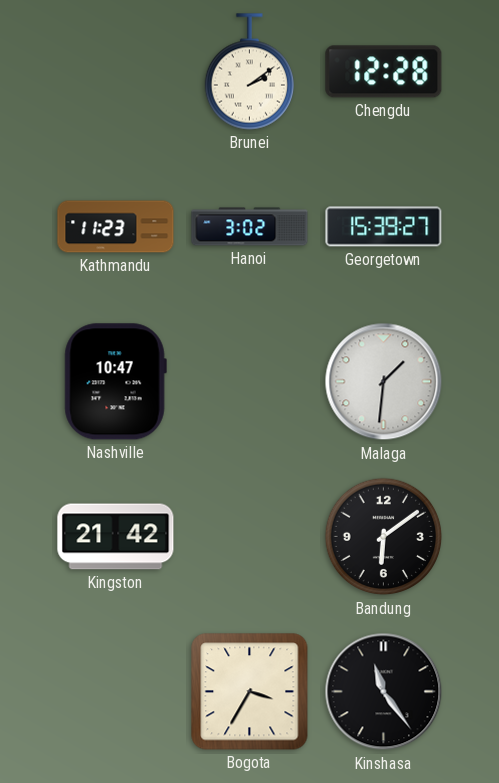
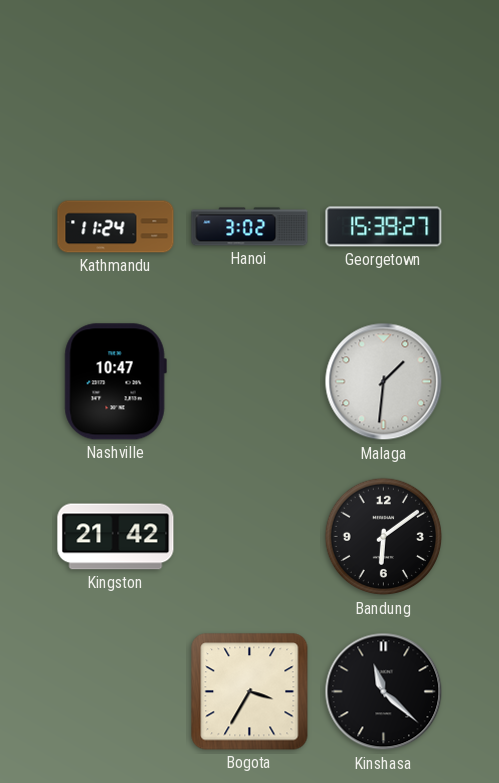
Brunei: 2:09 -> none (249, 72)
Chengdu: 12:28 -> none (384, 72)
Kathmandu: 11:23 -> 11:24 (116, 227)
Kinshasa: 11:24 -> 11:22 (384, 692)
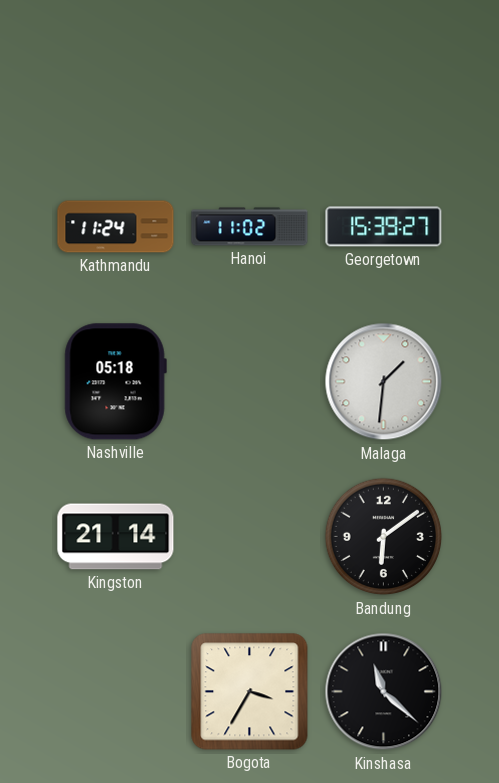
Hanoi: 3:02 -> 11:02 (250, 227)
Nashville: 10:47 -> 05:18 (115, 382)
Kingston: 21:42 -> 21:14 (116, 537)
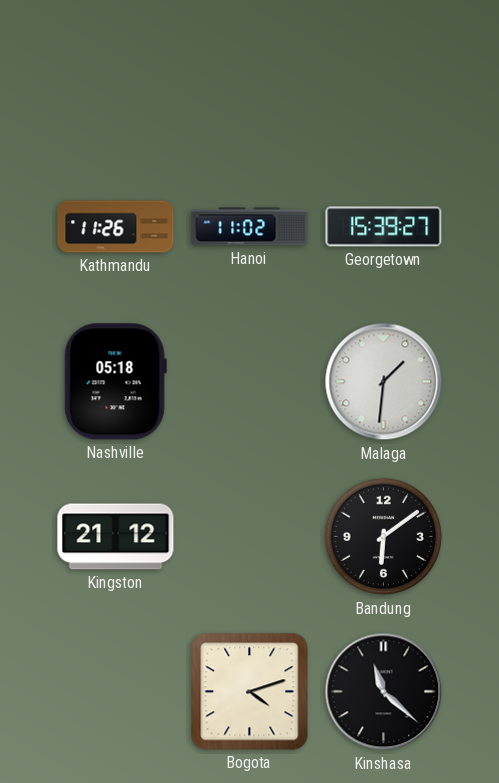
Kathmandu: 11:24 -> 11:26 (116, 227)
Kingston: 21:14 -> 21:12 (116, 537)
Bogota: 3:35 -> 4:12 (250, 692)
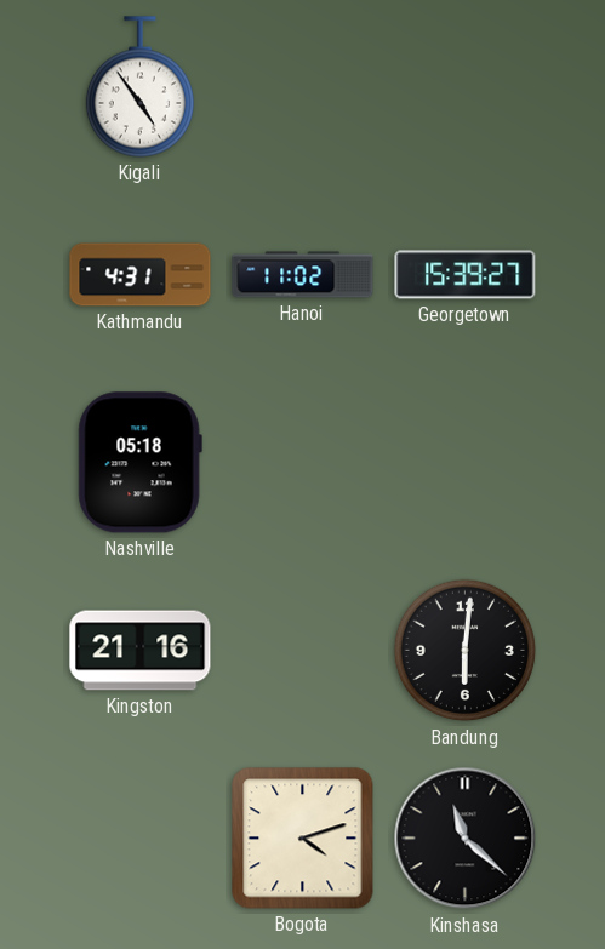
Kigali: none -> 4:54 (139, 87)
Kathmandu: 11:26 -> 4:31 (141, 275)
Malaga: 1:31 -> none (384, 382)
Kingston: 21:12 -> 21:16 (141, 651)
Bandung: 6:09 -> 6:01 (466, 651)
